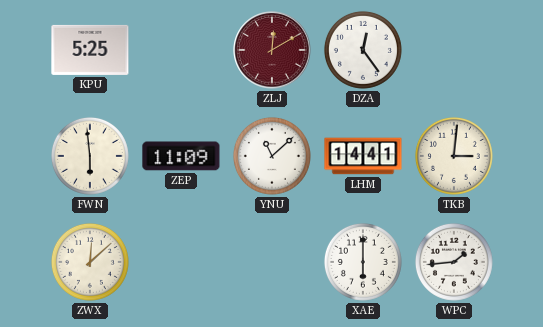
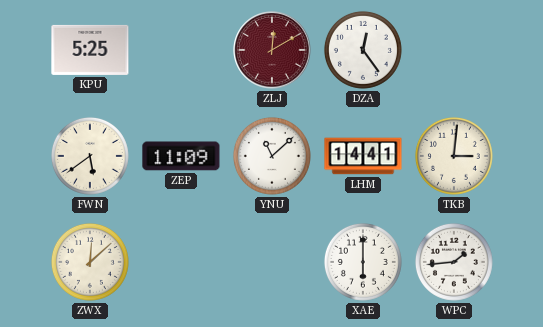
FWN: 5:59 -> 5:39 (90, 156)
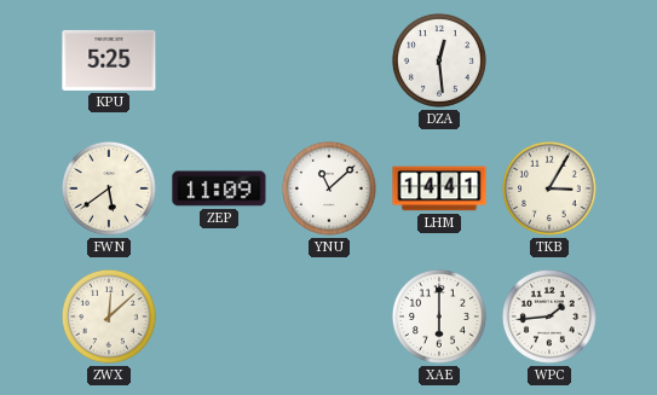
ZLJ: 12:10 -> none (272, 50)
DZA: 12:24 -> 12:29 (439, 60)
TKB: 3:01 -> 3:05 (549, 188)
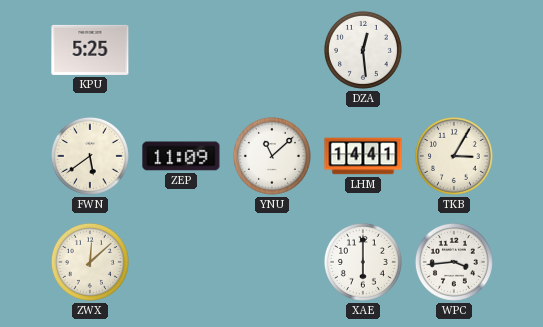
WPC: 1:44 -> 3:44 (454, 262)
